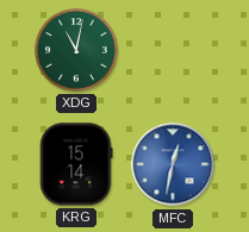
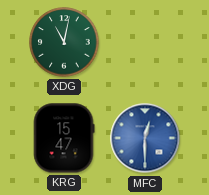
KRG: 15:14 -> 15:47 (64, 138)
MFC: 12:32 -> 12:30 (145, 138)
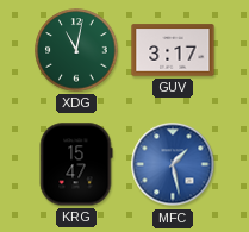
GUV: none -> 3:17 (173, 50)
MFC: 12:30 -> 1:28 (173, 164)
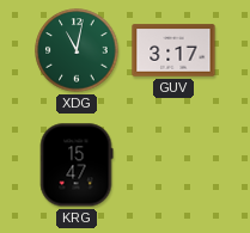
MFC: 1:28 -> none (173, 164)
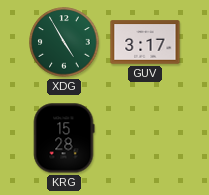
XDG: 11:02 -> 4:55 (64, 42)
KRG: 15:47 -> 15:28 (64, 138)
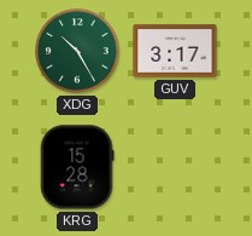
XDG: 4:55 -> 10:25 (77, 51)
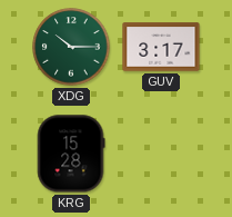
XDG: 10:25 -> 10:15 (71, 47)
